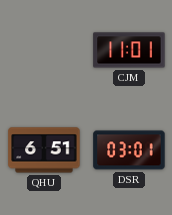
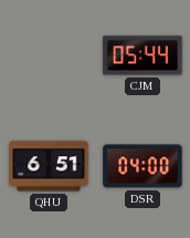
CJM: 11:01 -> 05:44 (142, 55)
DSR: 03:01 -> 04:00 (142, 166)
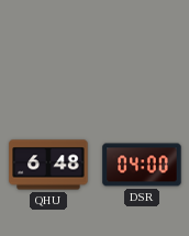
CJM: 05:44 -> none (142, 55)
QHU: 6:51 -> 6:48 (48, 165)
